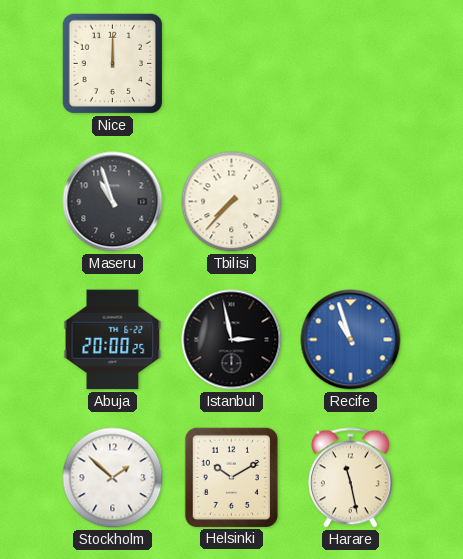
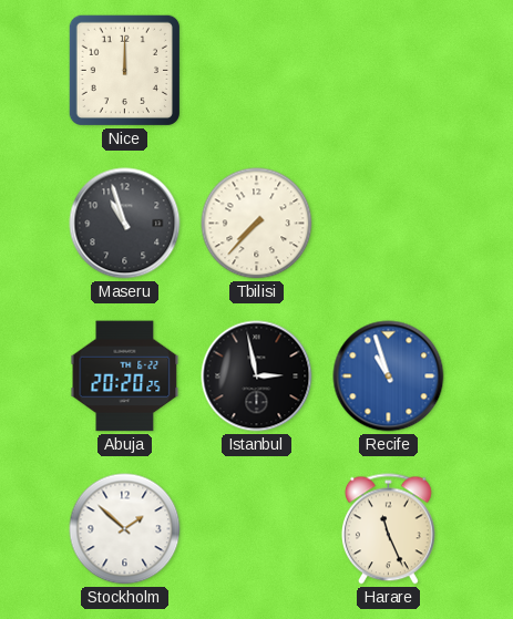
Abuja: 20:00 -> 20:20 (125, 376)
Helsinki: 10:10 -> none (231, 477)
Harare: 11:28 -> 11:26 (388, 529)
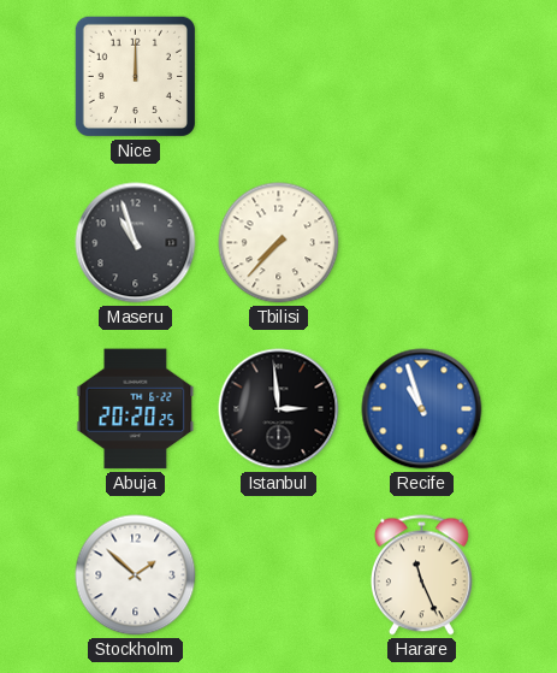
Istanbul: 2:58 -> 2:59 (279, 409)
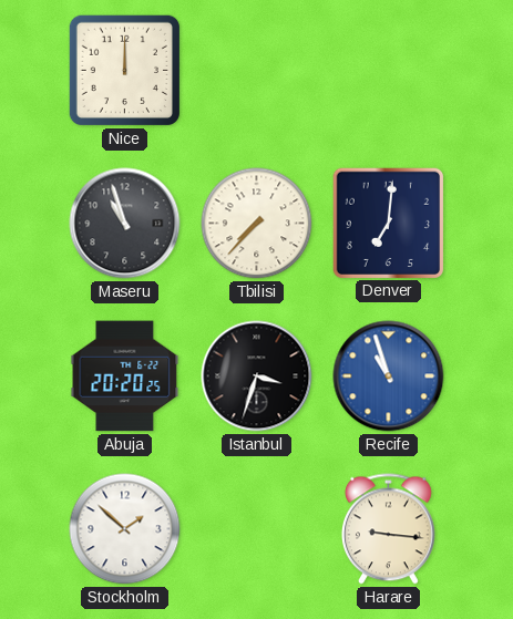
Denver: none -> 7:01 (388, 223)
Istanbul: 2:59 -> 3:33 (257, 376)
Harare: 11:26 -> 9:16 (388, 529)
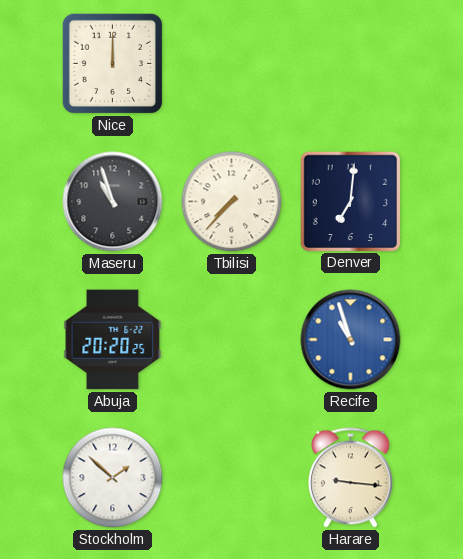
Istanbul: 3:33 -> none (257, 376)
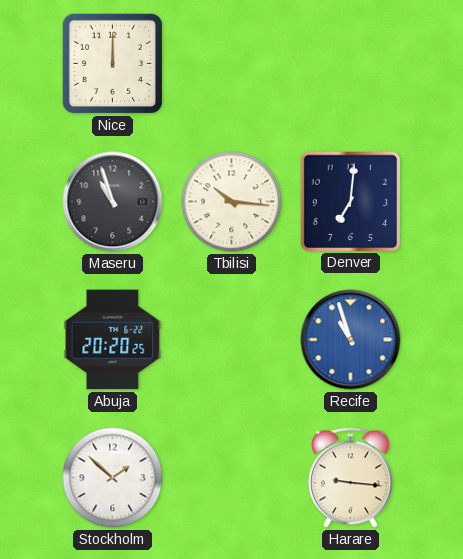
Tbilisi: 7:37 -> 10:16 (232, 202)
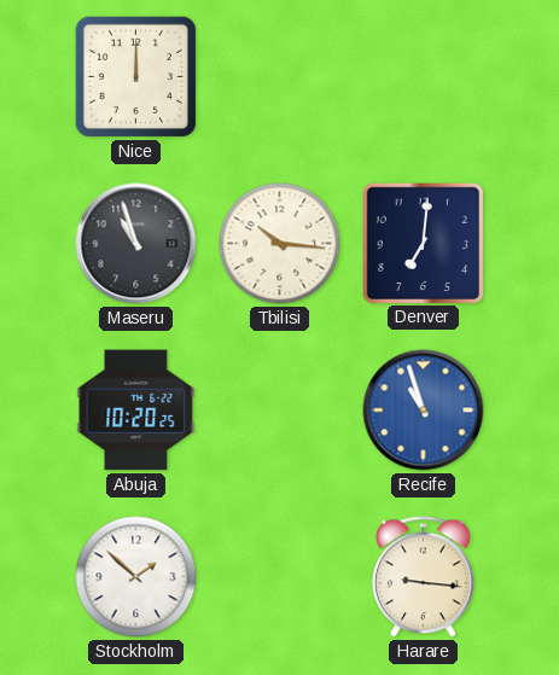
Abuja: 20:20 -> 10:20 (136, 411)
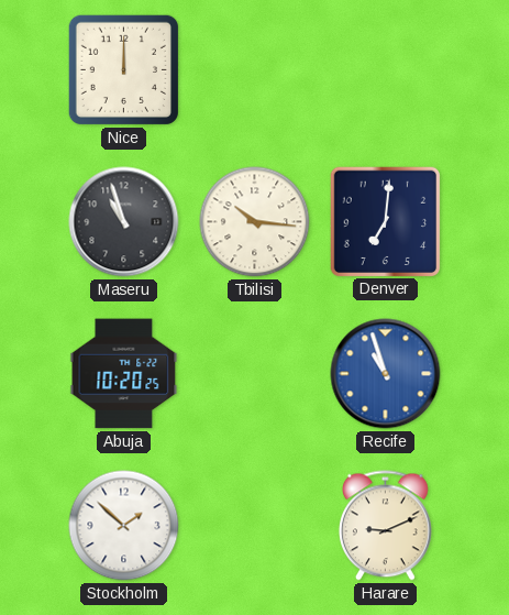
Harare: 9:16 -> 9:11 (385, 526)
